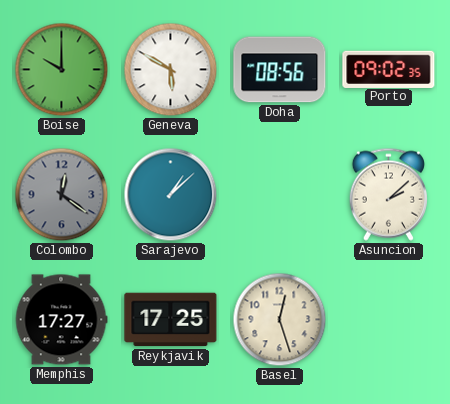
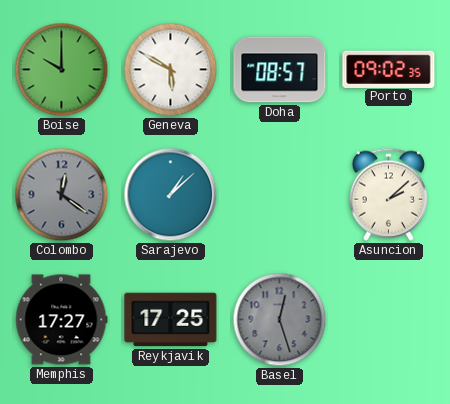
Doha: 08:56 -> 08:57 (280, 70)
Basel dial: cream -> grey (280, 320)
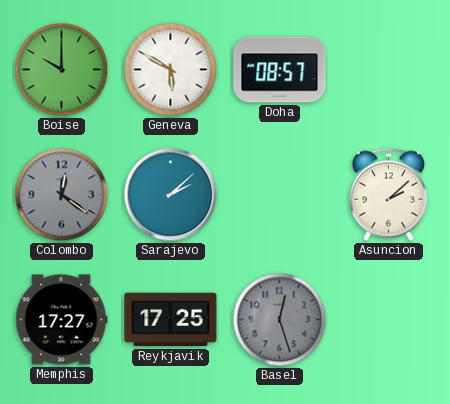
Porto: 09:02 -> none (389, 69)
Sarajevo: 1:08 -> 2:08 (171, 195)
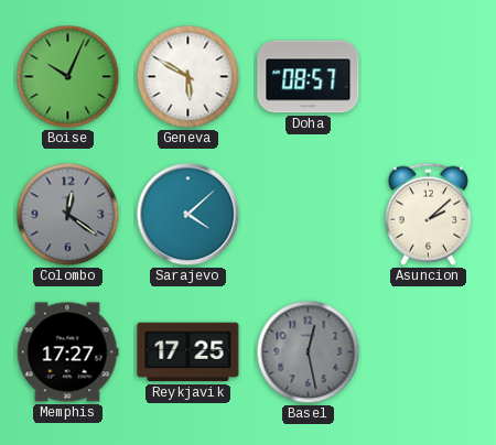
Boise: 10:00 -> 10:04 (68, 77)
Sarajevo: 2:08 -> 4:08 (188, 215)
Basel: 12:27 -> 12:28 (309, 352)
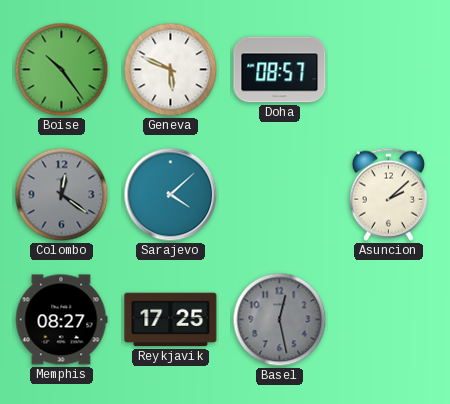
Boise: 10:04 -> 10:24 (62, 70)
Geneva: 5:50 -> 5:49 (171, 70)
Memphis: 17:27 -> 08:27 (61, 320)
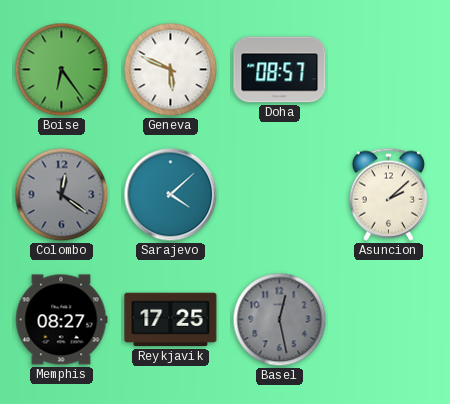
Boise: 10:24 -> 6:24 (62, 70)
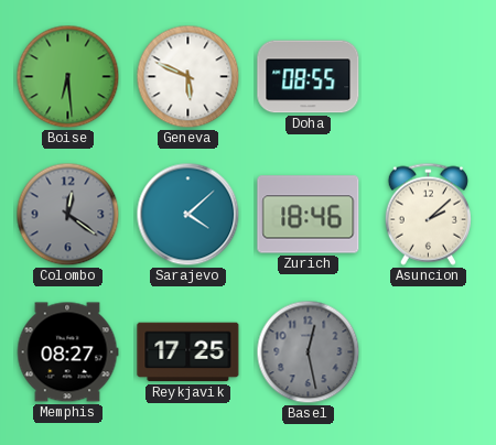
Boise: 6:24 -> 6:29 (68, 77)
Doha: 08:57 -> 08:55 (309, 77)
Zurich: none -> 18:46 (309, 215)
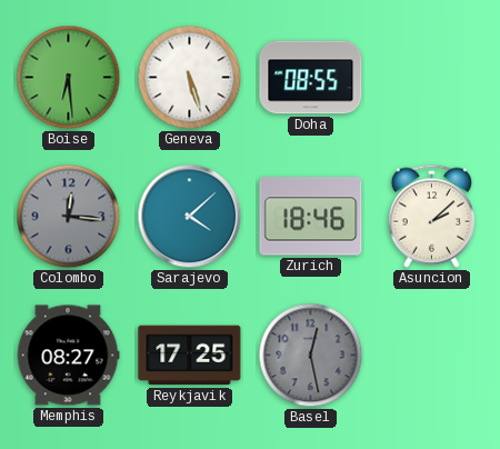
Geneva: 5:49 -> 5:27 (190, 78)
Colombo: 12:21 -> 12:16 (69, 217)
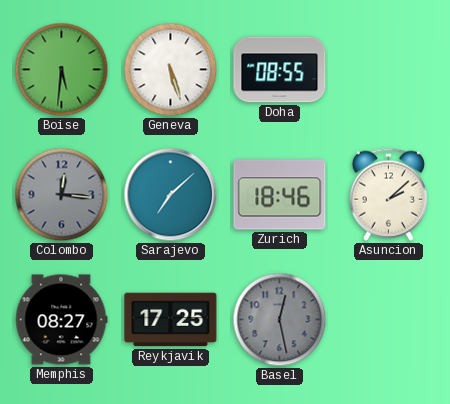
Boise: 6:29 -> 5:31 (62, 70)
Sarajevo: 4:08 -> 7:08 (171, 195)
